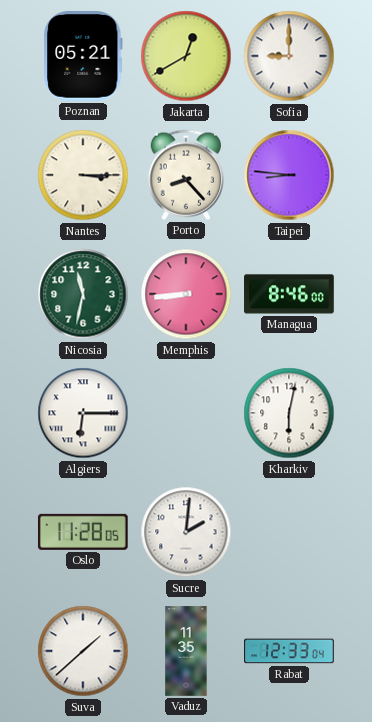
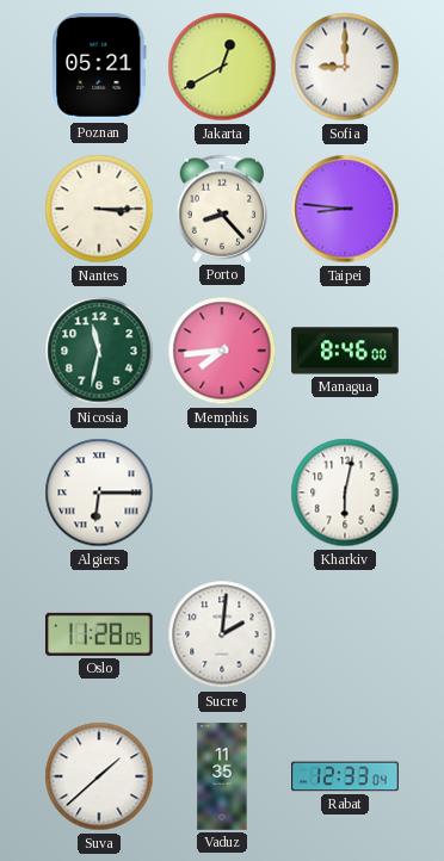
Memphis: 8:44 -> 7:44 (222, 351)
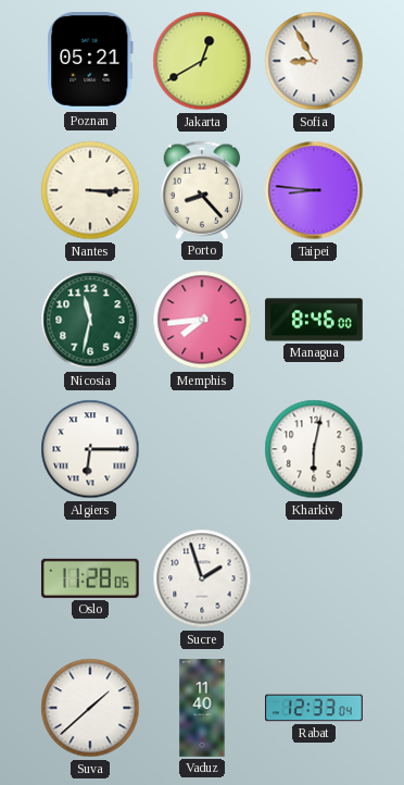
Sofia: 9:00 -> 8:55 (314, 61)
Sucre: 2:01 -> 1:57 (202, 578)
Vaduz: 11:35 -> 11:40 (202, 708)
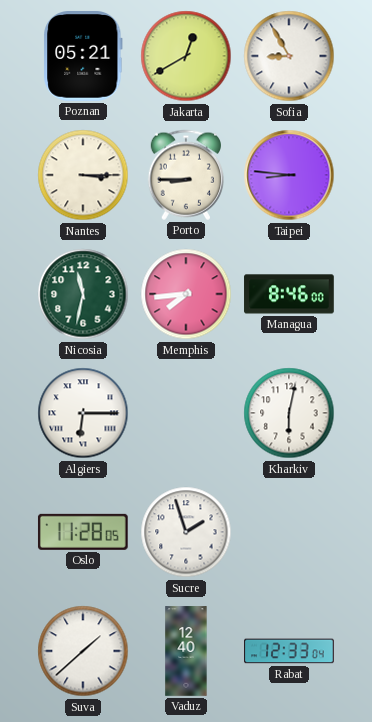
Porto: 8:23 -> 8:45 (185, 175)
Vaduz: 11:40 -> 12:40 (186, 651)
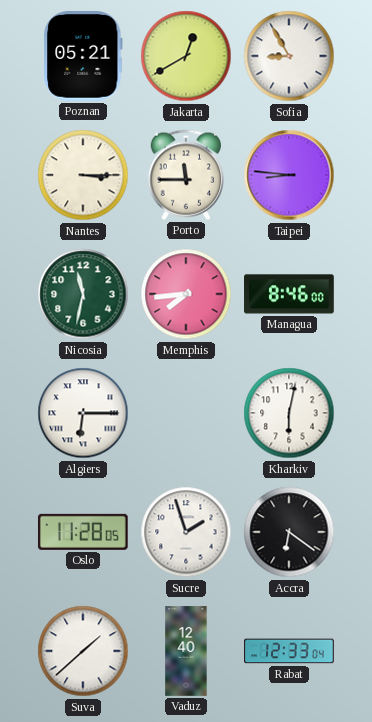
Porto: 8:45 -> 11:45 (185, 175)
Accra: none -> 6:21 (289, 532)
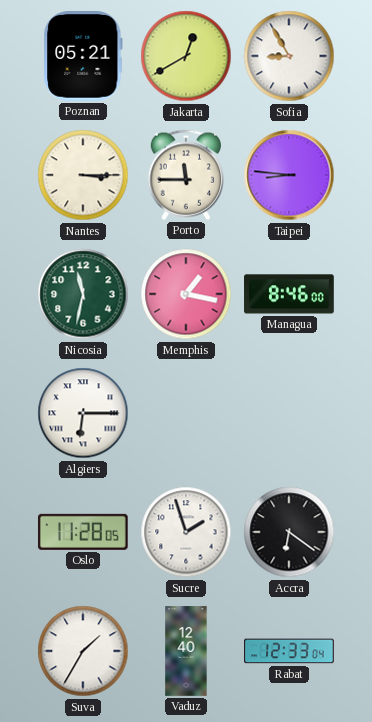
Memphis: 7:44 -> 1:17 (186, 294)
Kharkiv: 6:02 -> none (289, 413)
Suva: 1:38 -> 1:35 (83, 651)
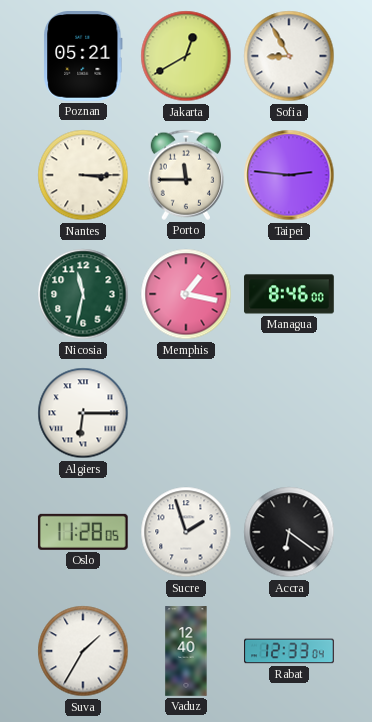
Taipei: 8:46 -> 2:46 (289, 175)
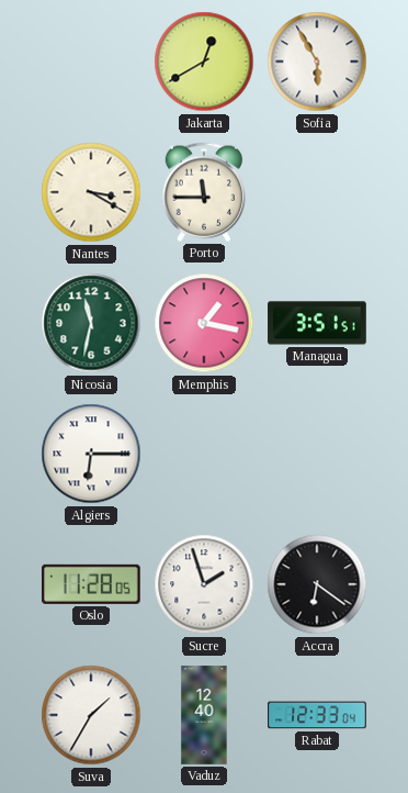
Poznan: 05:21 -> none (83, 57)
Sofia: 8:55 -> 5:55 (317, 62)
Nantes: 3:15 -> 3:20 (91, 192)
Taipei: 2:46 -> none (289, 175)
Managua: 8:46 -> 3:51 (317, 323)
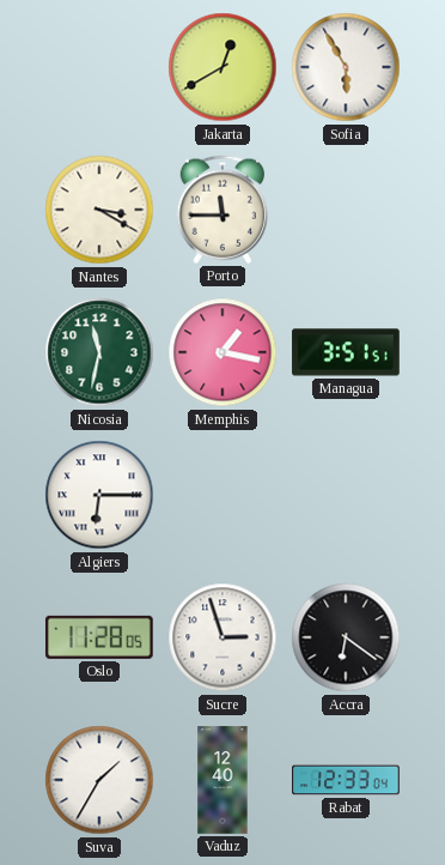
Sucre: 1:57 -> 2:57 (222, 637)
